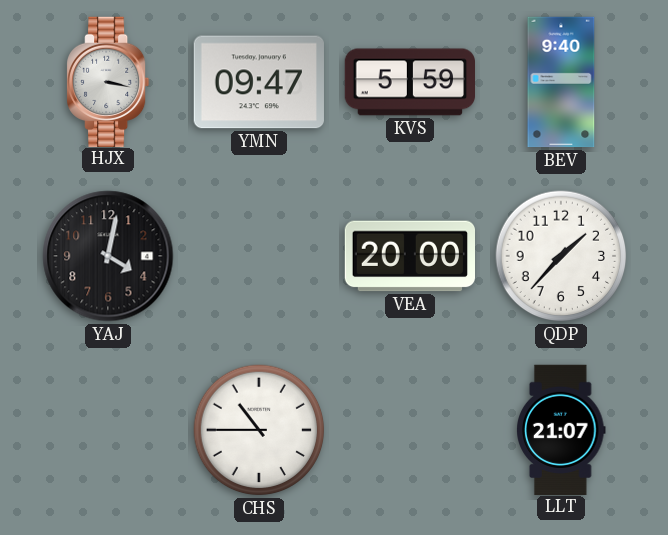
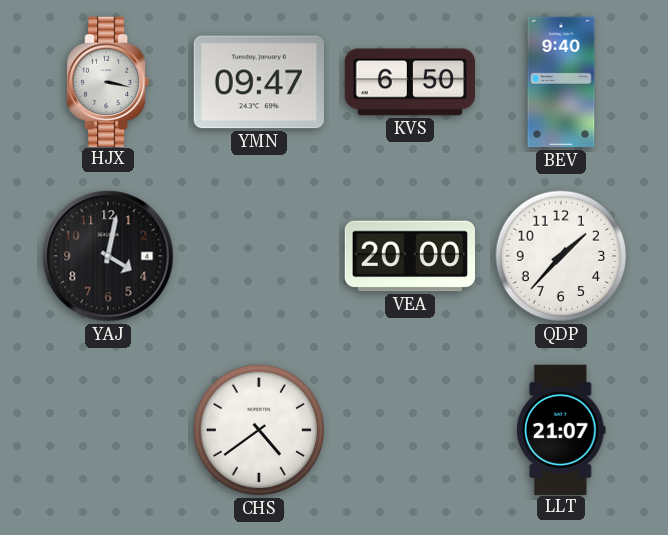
KVS: 5:59 -> 6:50 (409, 82)
CHS: 10:45 -> 4:39 (259, 430)
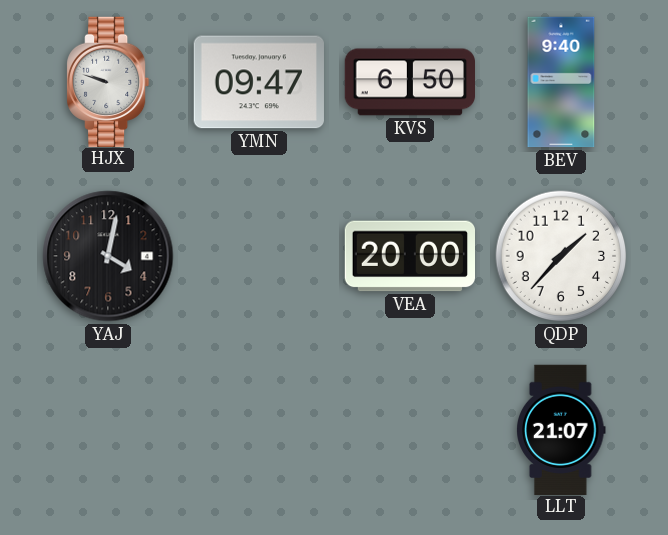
HJX: 3:17 -> 9:48 (109, 81)
CHS: 4:39 -> none (259, 430)
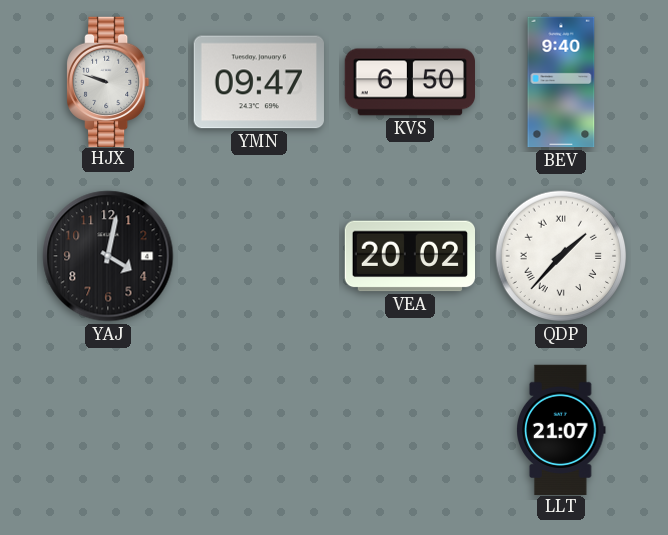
VEA: 20:00 -> 20:02 (409, 256)
QDP numerals: Arabic -> Roman (561, 256)
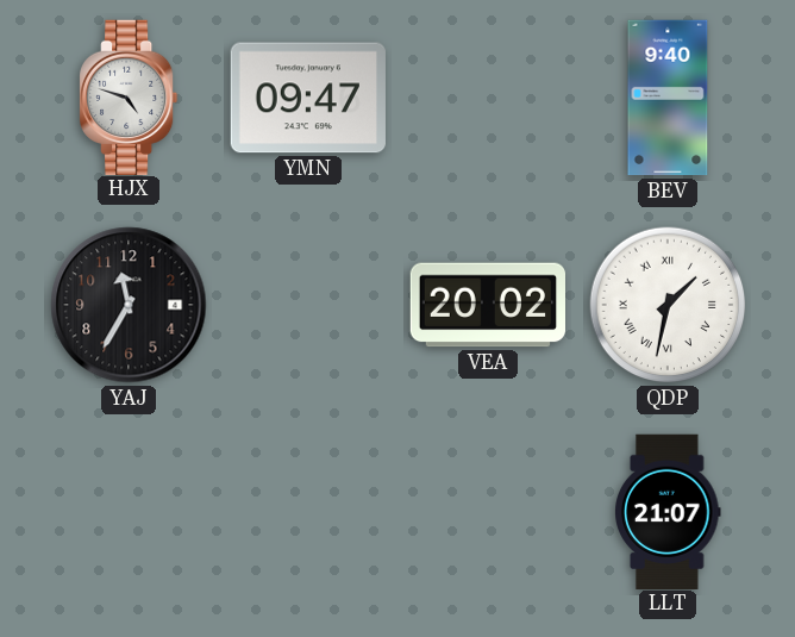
HJX: 9:48 -> 4:48 (130, 96)
KVS: 6:50 -> none (409, 82)
YAJ: 4:02 -> 11:35 (129, 305)
QDP: 1:37 -> 1:32 (668, 305)
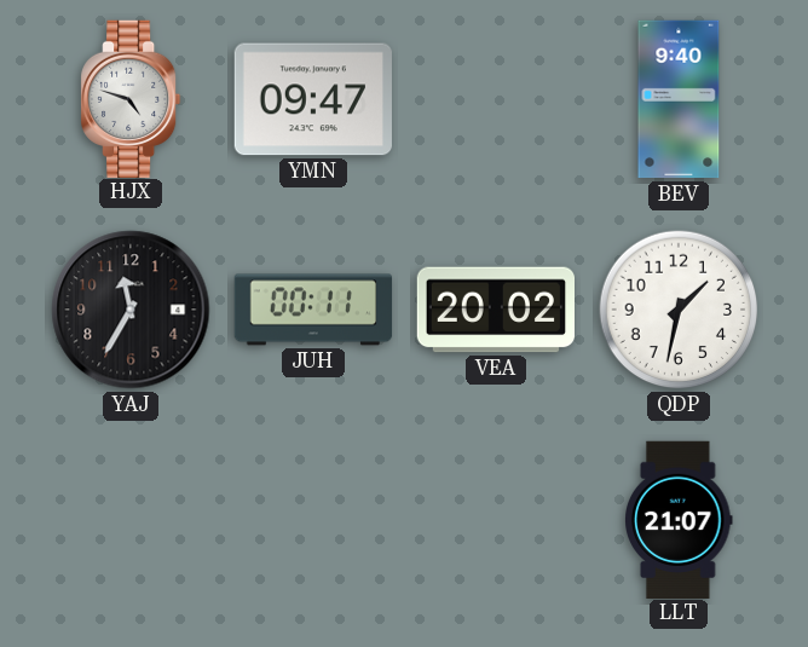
JUH: none -> 00:11 (313, 310)
QDP numerals: Roman -> Arabic (679, 310)
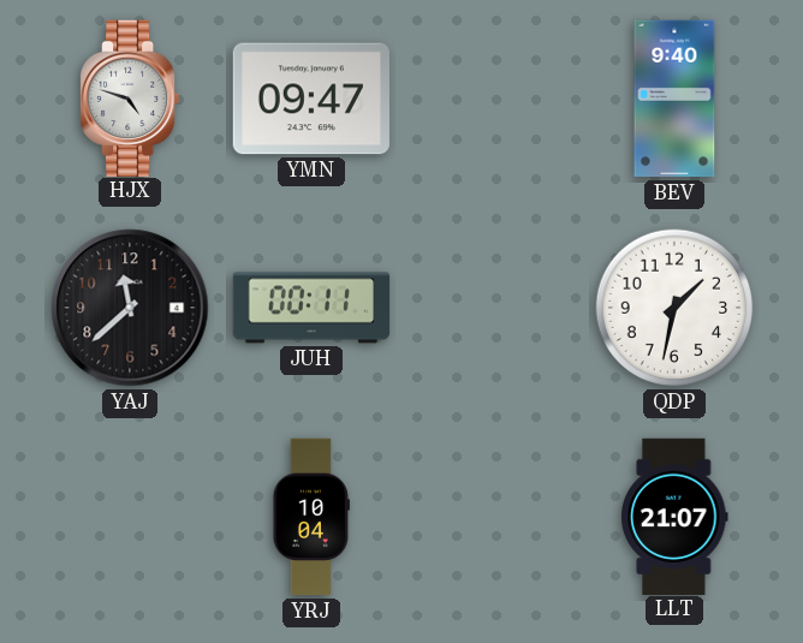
YAJ: 11:35 -> 11:38 (130, 308)
VEA: 20:02 -> none (495, 310)
YRJ: none -> 10:04 (311, 517)
